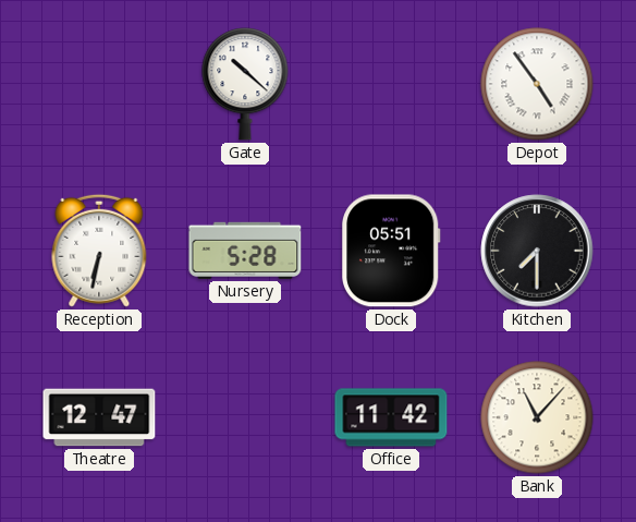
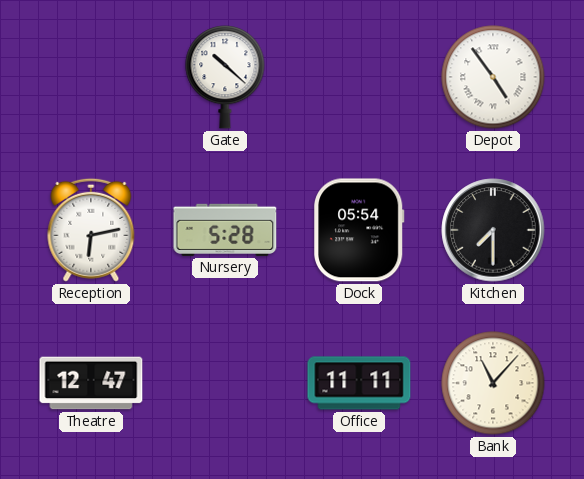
Reception: 6:32 -> 6:13 (91, 230)
Dock: 05:51 -> 05:54 (360, 230)
Office: 11:42 -> 11:11 (359, 383)
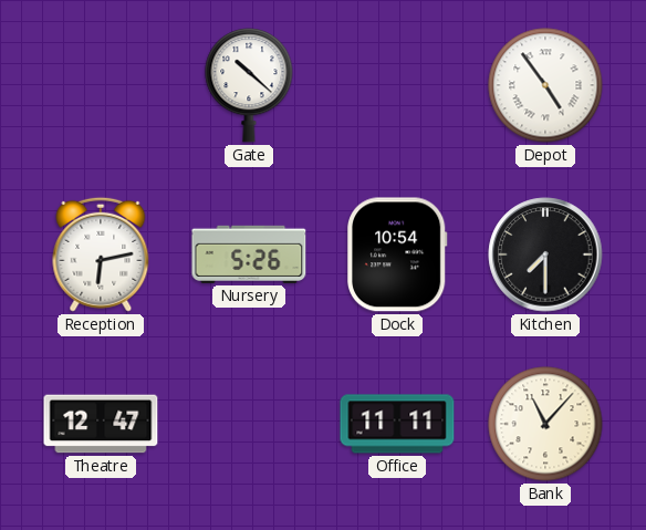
Nursery: 5:28 -> 5:26 (249, 254)
Dock: 05:54 -> 10:54 (398, 254)
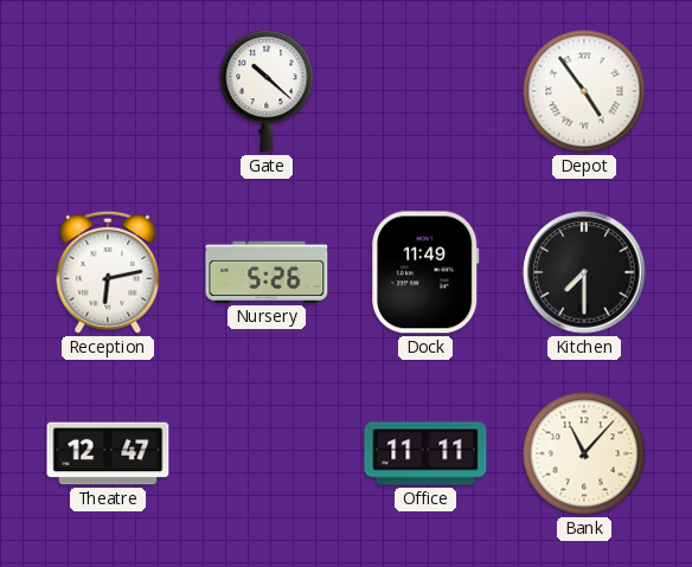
Dock: 10:54 -> 11:49 (427, 272)
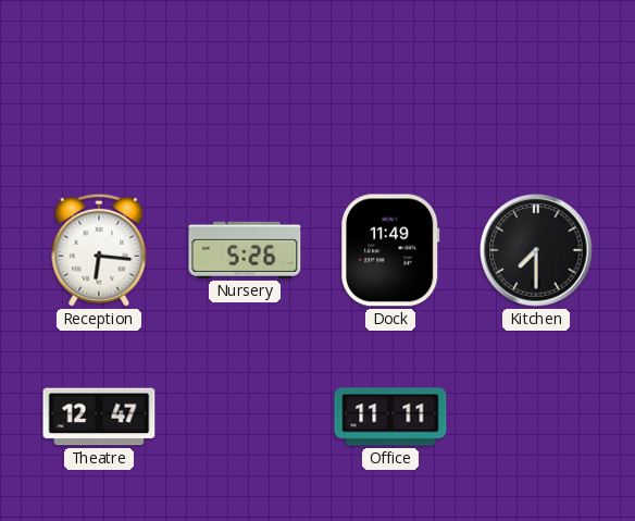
Gate: 10:22 -> none (267, 91)
Depot: 4:54 -> none (584, 91)
Reception: 6:13 -> 6:16 (99, 250)
Bank: 11:07 -> none (584, 453)
